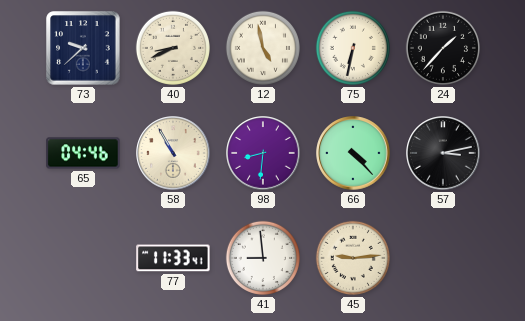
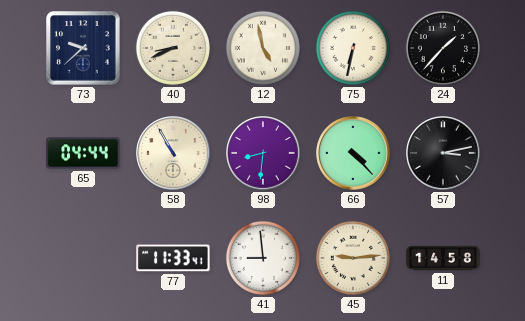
65: 04:46 -> 04:44 (83, 153)
11: none -> 14:58 (443, 258)
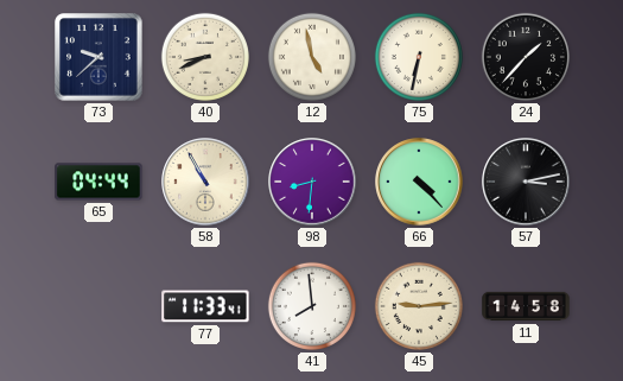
41: 8:59 -> 7:59 (312, 306)
